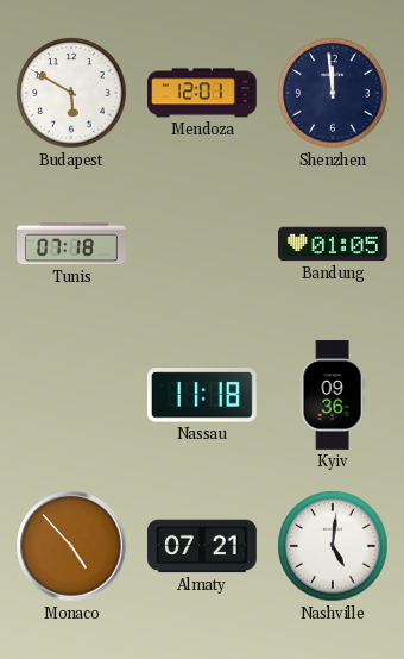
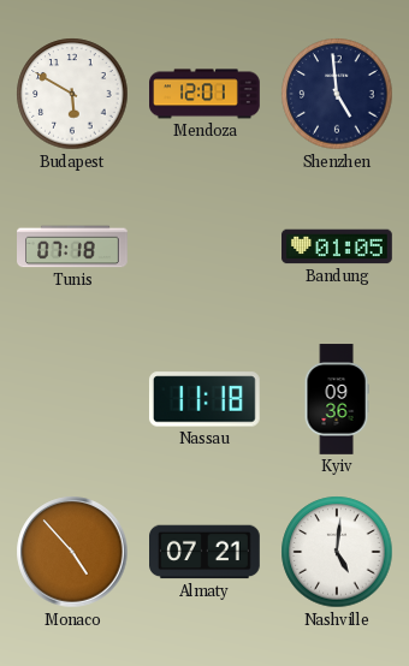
Shenzhen: 11:59 -> 4:59 (337, 94)
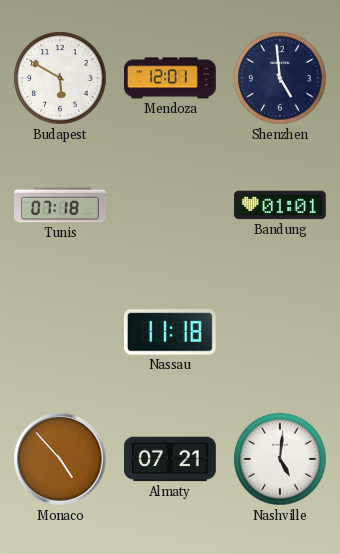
Bandung: 01:05 -> 01:01 (281, 205)
Kyiv: 09:36 -> none (337, 399)
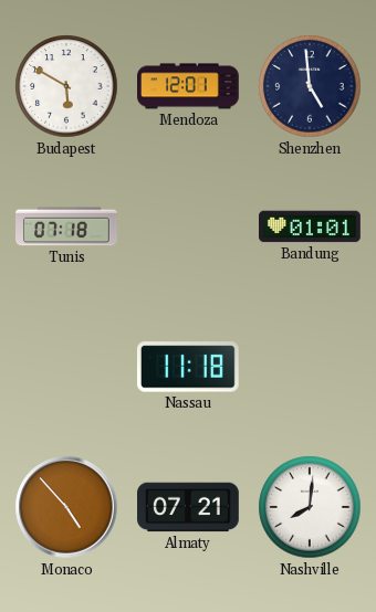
Nashville: 5:01 -> 8:01 (310, 507)
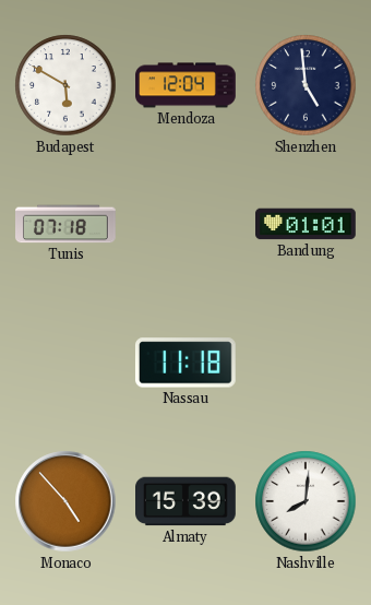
Mendoza: 12:01 -> 12:04 (187, 85)
Almaty: 07:21 -> 15:39 (187, 501)
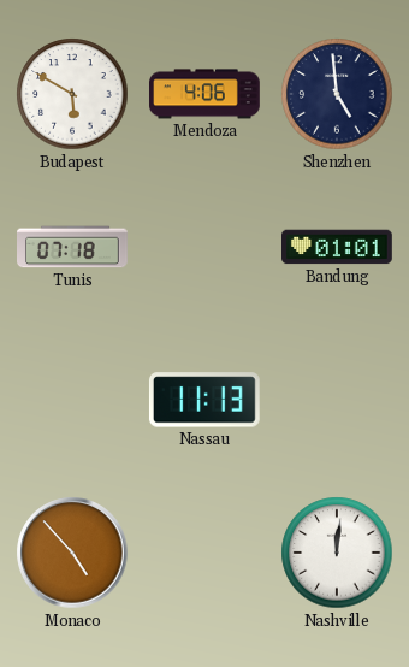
Mendoza: 12:04 -> 4:06 (206, 94)
Nassau: 11:18 -> 11:13 (204, 400)
Almaty: 15:39 -> none (187, 501)
Nashville: 8:01 -> 12:01 (337, 553)
